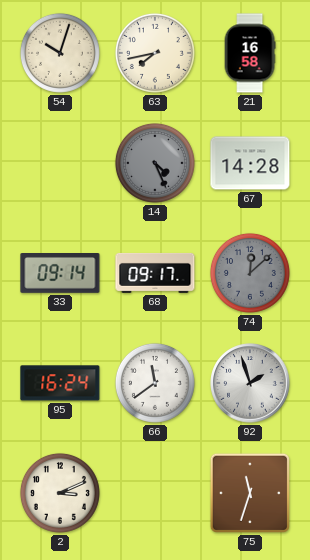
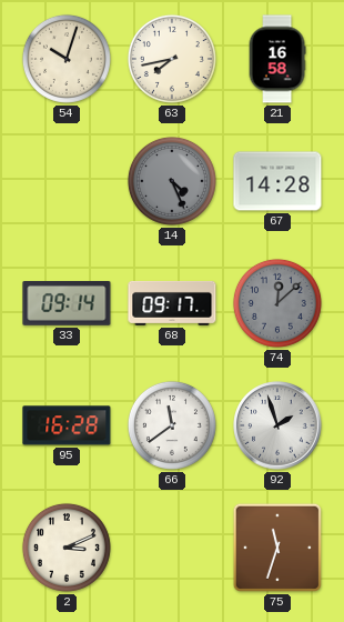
95: 16:24 -> 16:28 (67, 425)
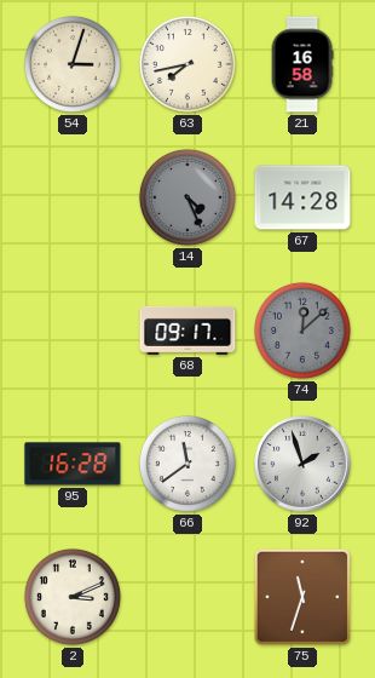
54: 10:03 -> 3:03 (73, 64)
33: 09:14 -> none (67, 304)
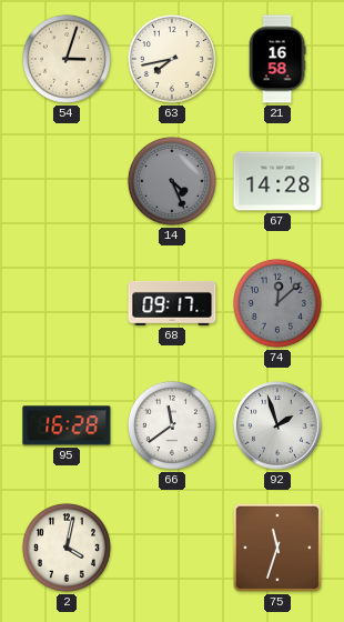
2: 3:11 -> 4:02 (67, 548)
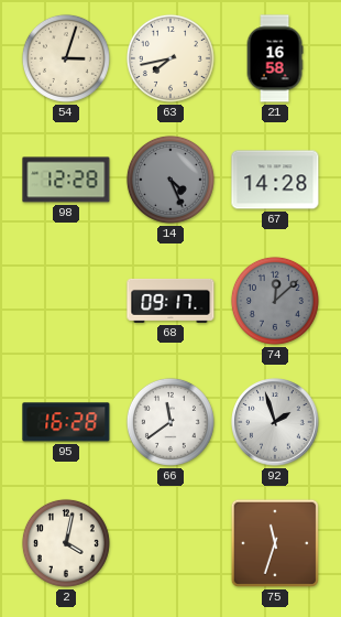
98: none -> 12:28 (66, 180)
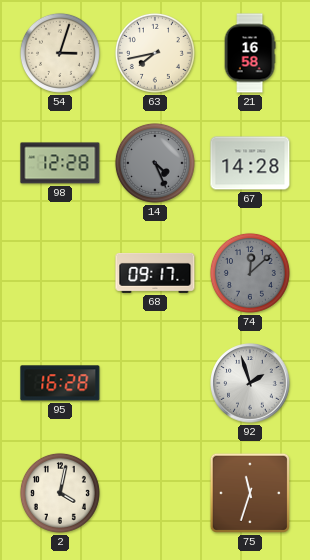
66: 11:39 -> none (170, 422)
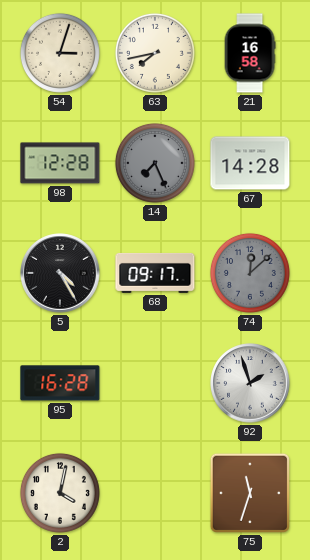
14: 4:26 -> 7:26 (155, 163)
5: none -> 4:25 (60, 273)
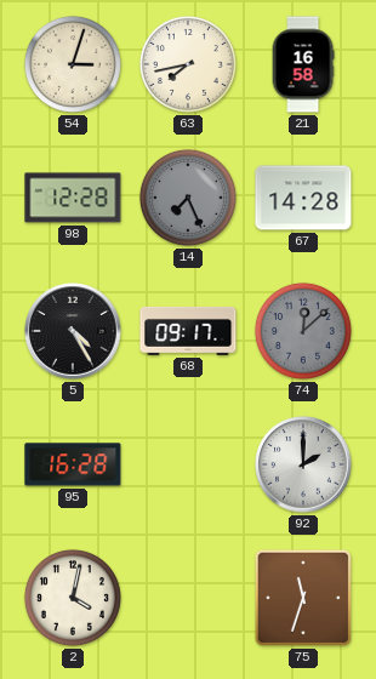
92: 1:57 -> 2:00 (303, 464)
